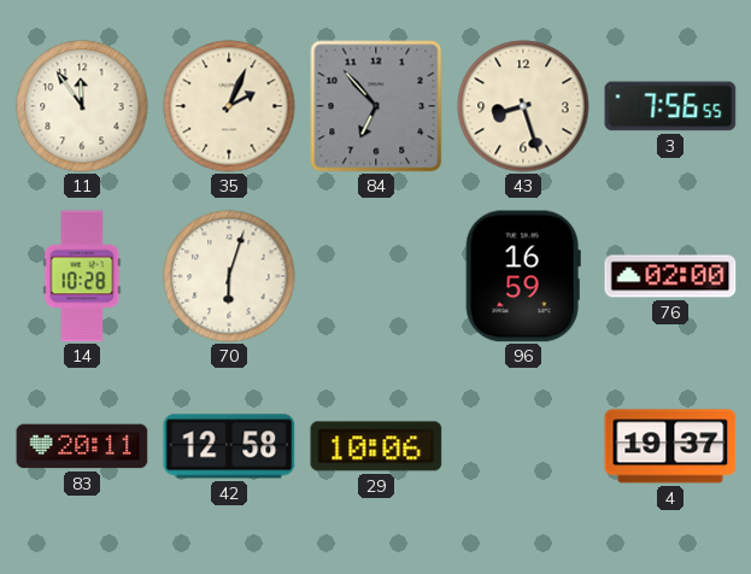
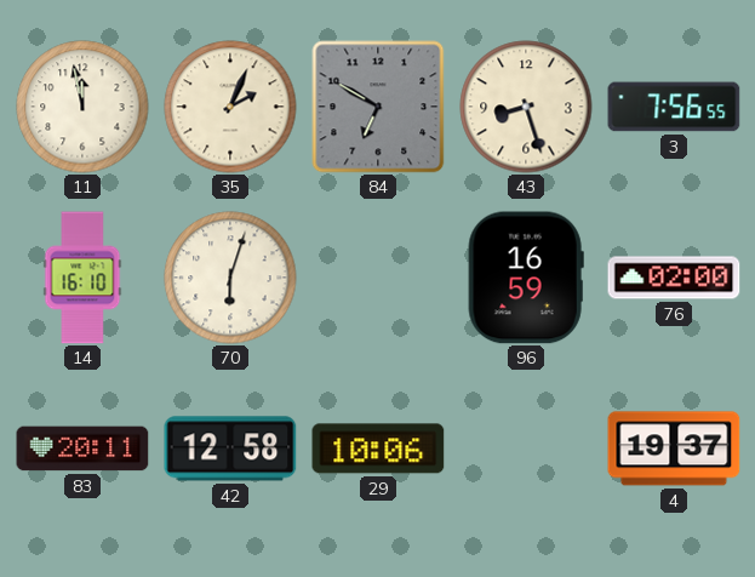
11: 11:54 -> 11:58 (82, 107)
84: 6:53 -> 6:50 (378, 107)
14: 10:28 -> 16:10 (82, 278)
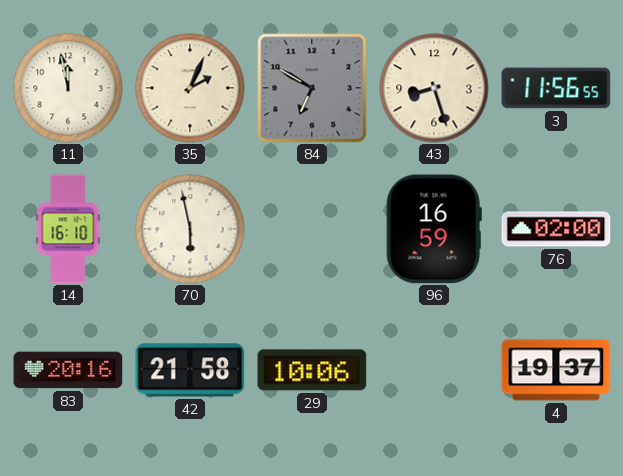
3: 7:56 -> 11:56 (556, 88)
70: 6:03 -> 5:58 (190, 229)
83: 20:11 -> 20:16 (68, 370)
42: 12:58 -> 21:58 (190, 370)
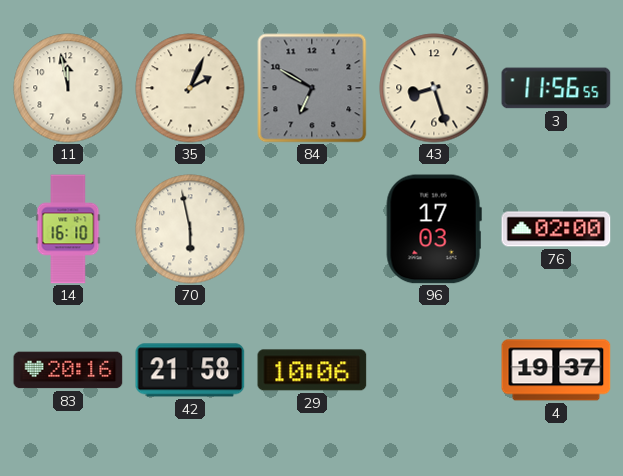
96: 16:59 -> 17:03 (434, 229)
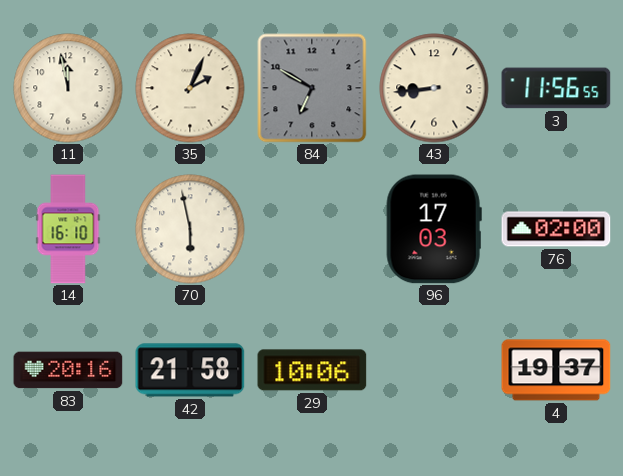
43: 8:27 -> 8:44 (434, 88)
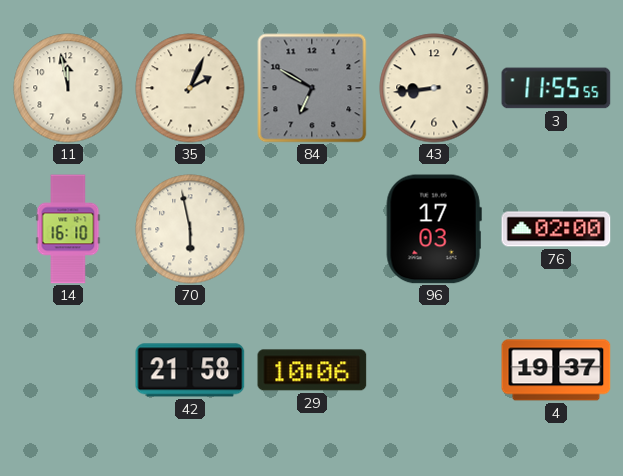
3: 11:56 -> 11:55 (556, 88)
83: 20:16 -> none (68, 370)
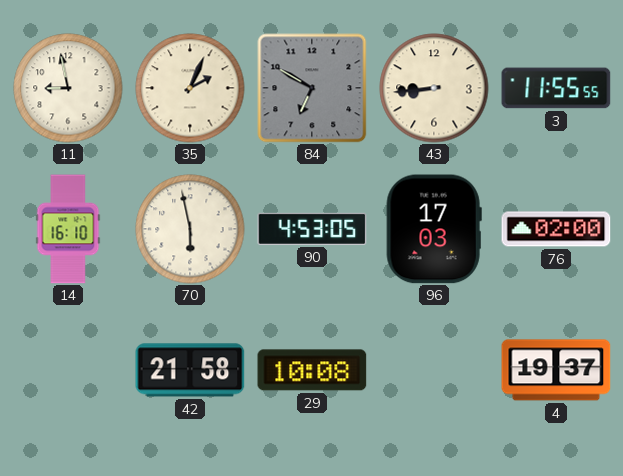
11: 11:58 -> 8:58 (68, 88)
90: none -> 4:53 (312, 229)
29: 10:06 -> 10:08 (312, 370)
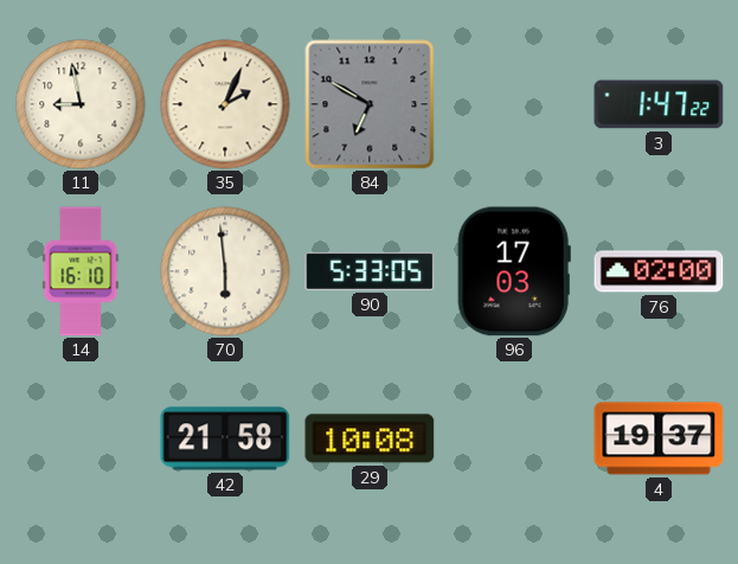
43: 8:44 -> none (434, 88)
3: 11:55 -> 1:47 (659, 104)
70: 5:58 -> 5:59 (225, 271)
90: 4:53 -> 5:33 (370, 271)
